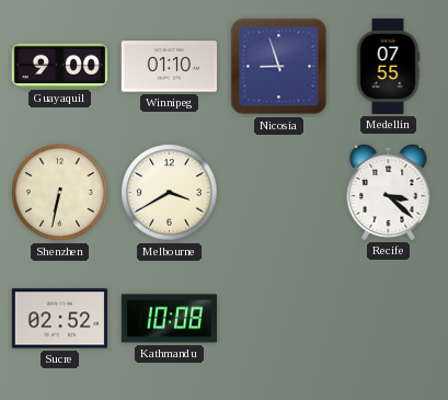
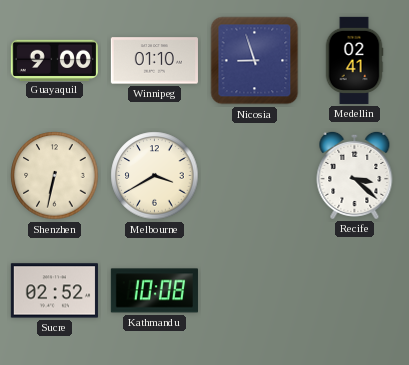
Medellin: 07:55 -> 02:41 (354, 60)
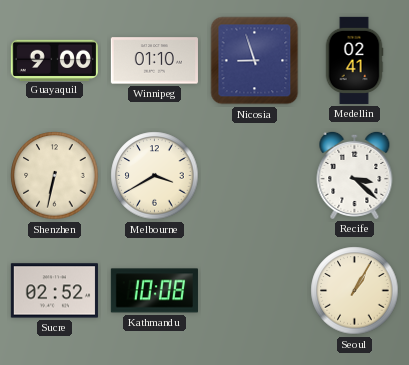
Seoul: none -> 1:05 (355, 291)
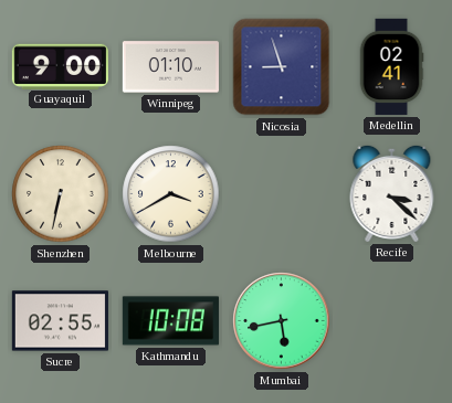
Sucre: 02:52 -> 02:55 (60, 321)
Mumbai: none -> 5:43 (282, 321)
Seoul: 1:05 -> none (355, 291)
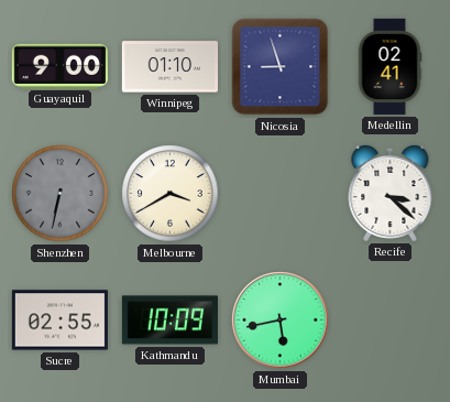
Shenzhen dial: cream -> grey (61, 194)
Kathmandu: 10:08 -> 10:09 (169, 320)
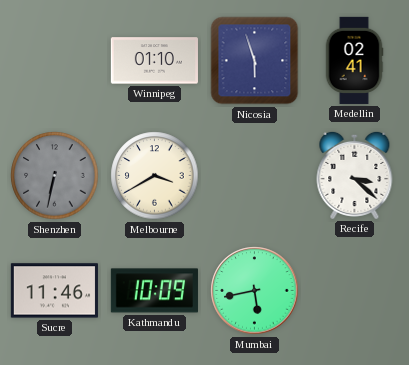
Guayaquil: 9:00 -> none (59, 66)
Nicosia: 8:57 -> 5:57 (255, 61)
Sucre: 02:55 -> 11:46 (54, 291)
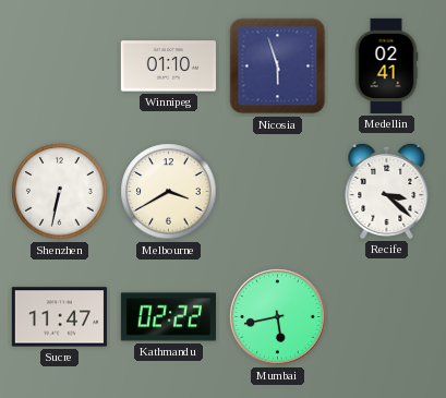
Shenzhen dial: grey -> white (60, 192)
Sucre: 11:46 -> 11:47 (59, 317)
Kathmandu: 10:09 -> 02:22 (168, 317)
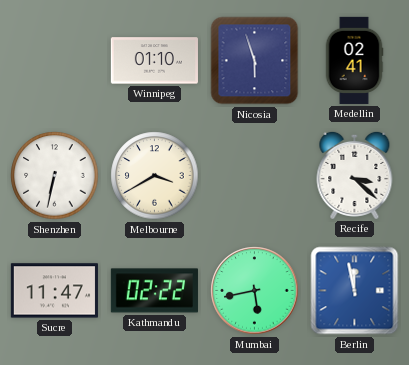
Berlin: none -> 11:58 (355, 291)
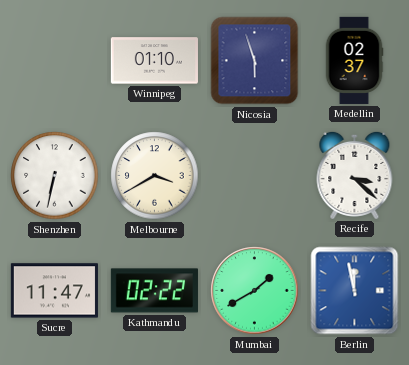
Medellin: 02:41 -> 02:37 (354, 60)
Mumbai: 5:43 -> 1:40 (255, 291)
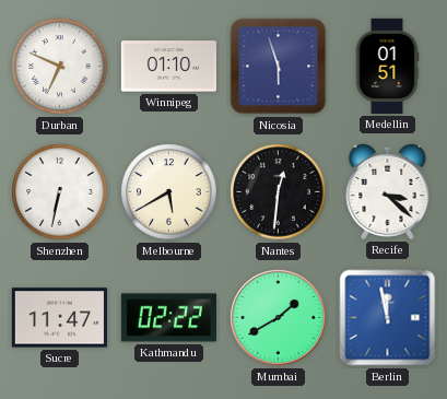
Durban: none -> 6:49 (60, 67)
Medellin: 02:37 -> 01:51 (387, 66)
Melbourne: 3:40 -> 5:40 (169, 192)
Nantes: none -> 12:31 (279, 192)
